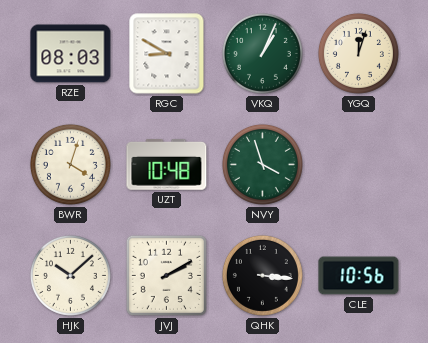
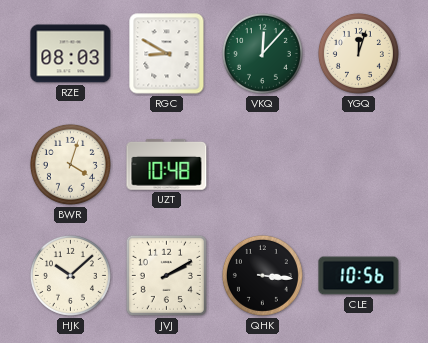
VKQ: 1:04 -> 12:07 (262, 53)
NVY: 3:57 -> none (262, 164)
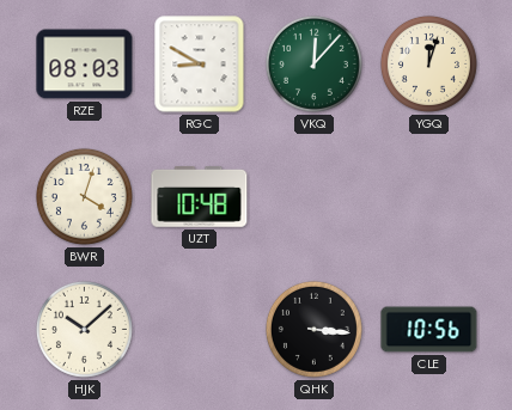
JVJ: 2:10 -> none (166, 275)
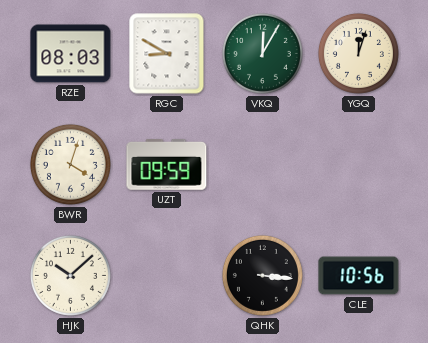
VKQ: 12:07 -> 12:05 (262, 53)
UZT: 10:48 -> 09:59 (167, 165)
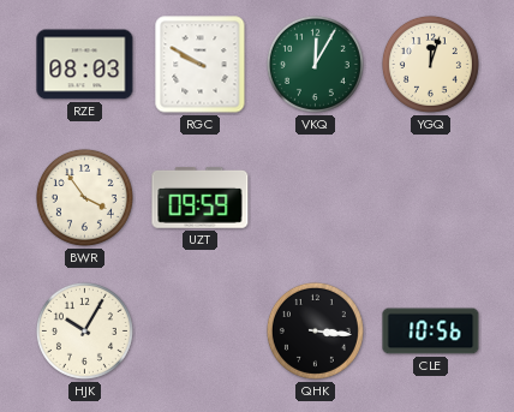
RGC: 8:50 -> 9:50 (201, 65)
BWR: 4:03 -> 3:54 (84, 197)
HJK: 10:08 -> 10:05 (84, 330)
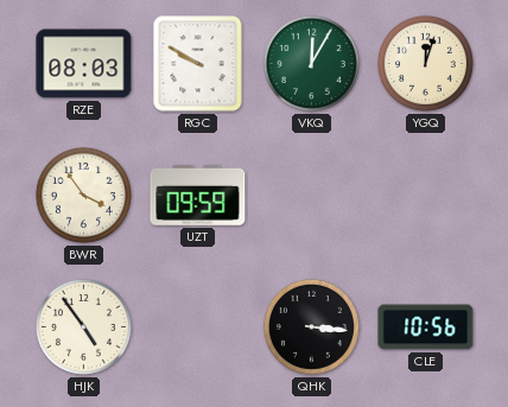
HJK: 10:05 -> 4:54 (83, 326)
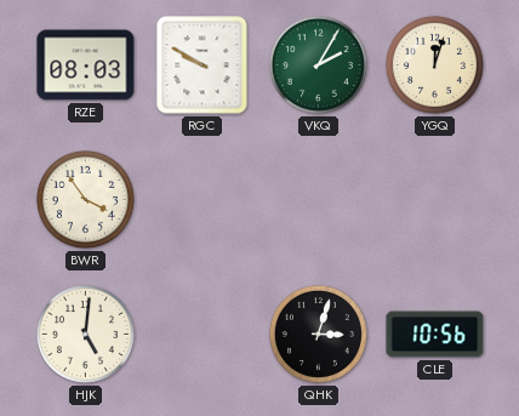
VKQ: 12:05 -> 2:05 (318, 64)
UZT: 09:59 -> none (198, 196)
HJK: 4:54 -> 5:01 (85, 334)
QHK: 3:16 -> 3:03 (318, 334)
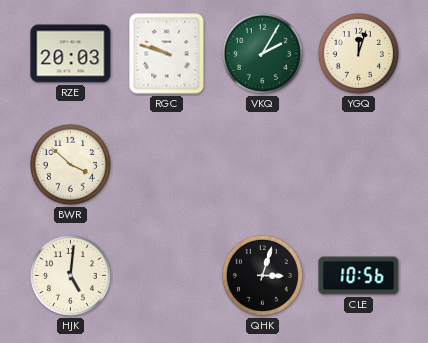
RZE: 08:03 -> 20:03 (71, 54)
RGC: 9:50 -> 9:48 (167, 54)
BWR: 3:54 -> 3:52 (70, 164)
